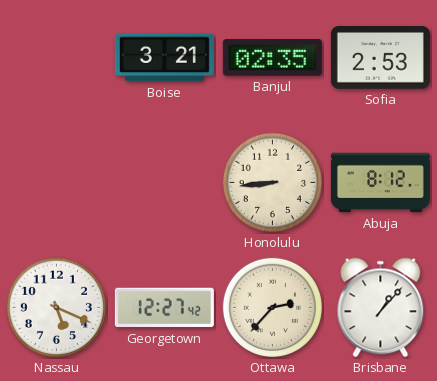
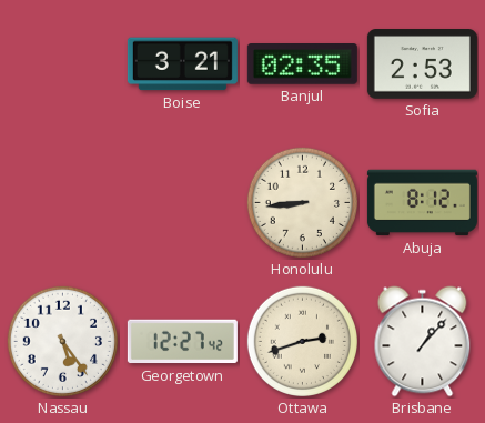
Nassau: 5:19 -> 5:24 (62, 341)
Ottawa: 2:37 -> 2:42 (302, 341)
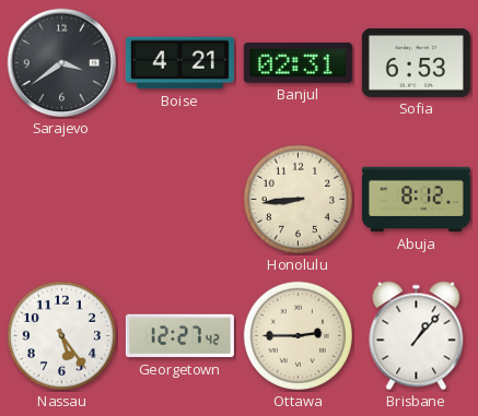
Sarajevo: none -> 3:39 (62, 63)
Boise: 3:21 -> 4:21 (179, 63)
Banjul: 02:35 -> 02:31 (298, 63)
Sofia: 2:53 -> 6:53 (416, 63)
Ottawa: 2:42 -> 2:45 (298, 335)
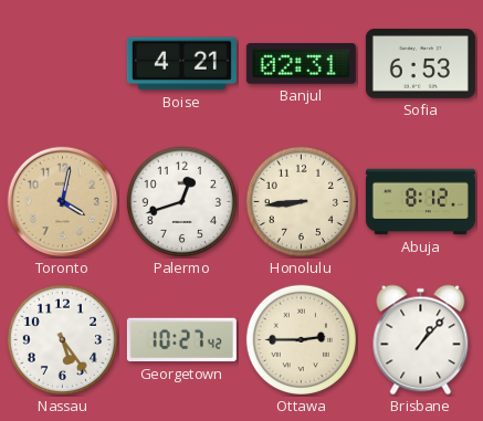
Sarajevo: 3:39 -> none (62, 63)
Toronto: none -> 4:02 (63, 202)
Palermo: none -> 12:42 (181, 201)
Georgetown: 12:27 -> 10:27 (181, 340)
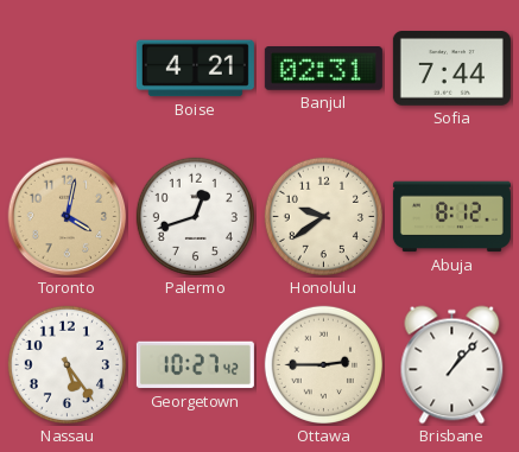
Sofia: 6:53 -> 7:44 (451, 69)
Honolulu: 8:44 -> 9:39 (323, 216)
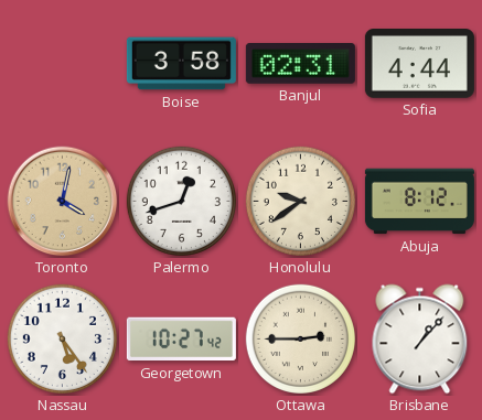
Boise: 4:21 -> 3:58 (181, 64)
Sofia: 7:44 -> 4:44 (419, 64)
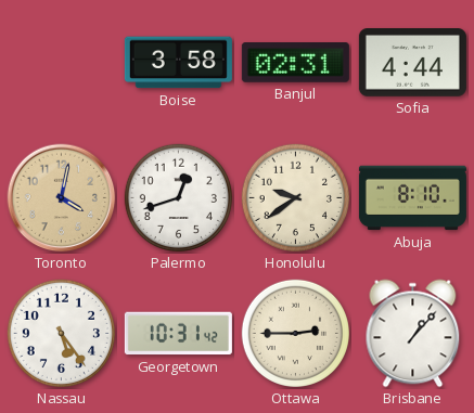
Abuja: 8:12 -> 8:10 (412, 198)
Georgetown: 10:27 -> 10:31 (178, 334)
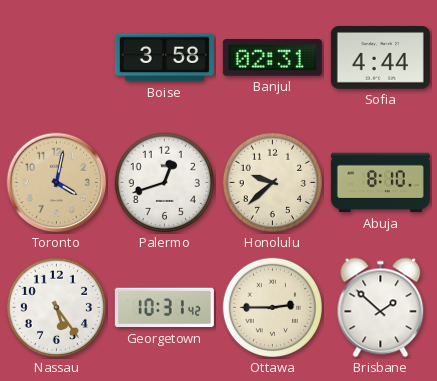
Honolulu: 9:39 -> 9:38 (272, 182)
Brisbane: 1:07 -> 1:52 (381, 308)
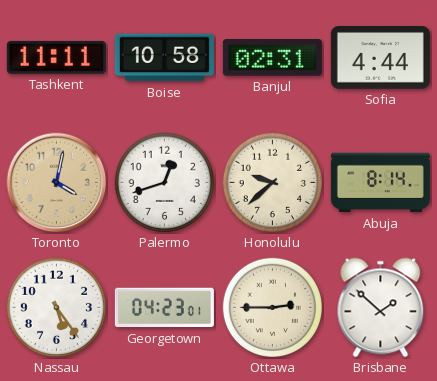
Tashkent: none -> 11:11 (56, 57)
Boise: 3:58 -> 10:58 (164, 58)
Abuja: 8:10 -> 8:14 (380, 183)
Georgetown: 10:31 -> 04:23 (164, 308)
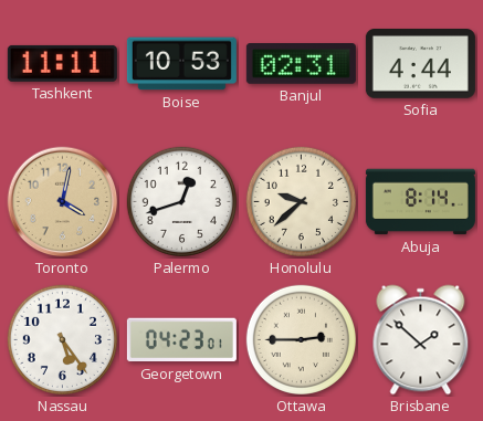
Boise: 10:58 -> 10:53 (181, 64)
